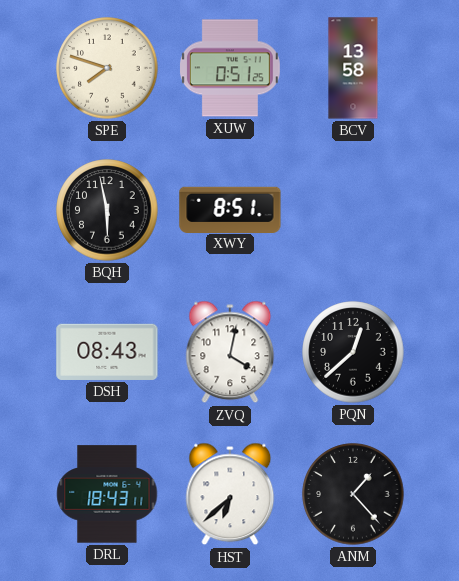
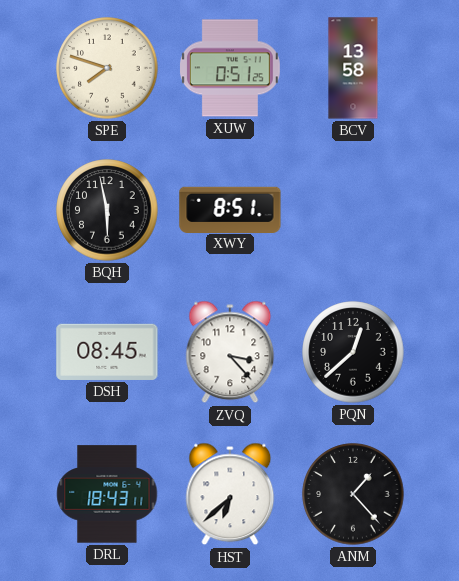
DSH: 08:43 -> 08:45 (107, 352)
ZVQ: 4:02 -> 3:23 (230, 352)
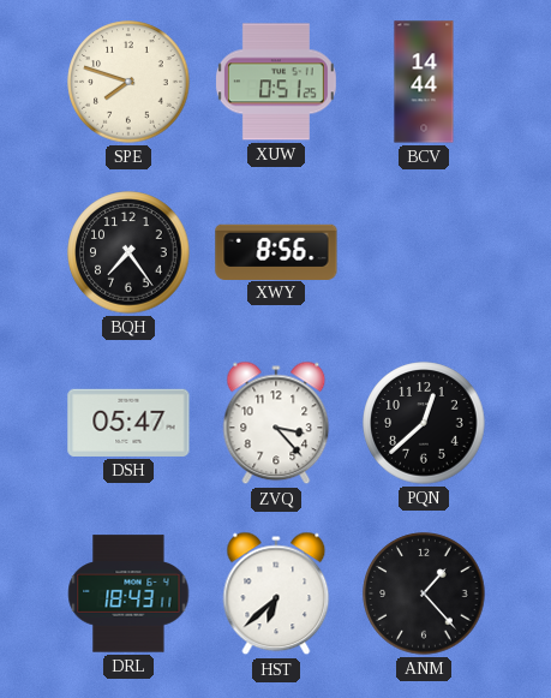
BCV: 13:58 -> 14:44 (424, 82)
BQH: 5:58 -> 7:24 (128, 252)
XWY: 8:51 -> 8:56 (276, 251)
DSH: 08:45 -> 05:47 (128, 423)
